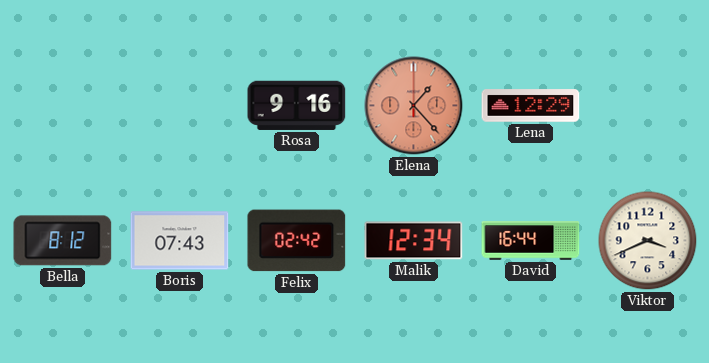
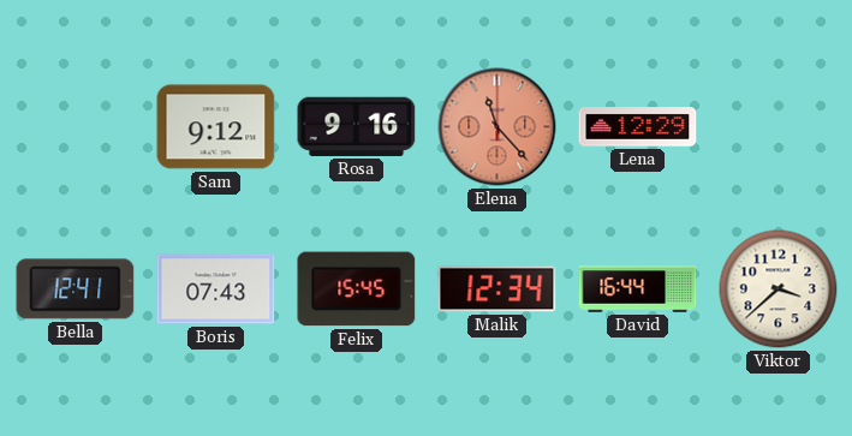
Sam: none -> 9:12 (216, 127)
Elena: 1:23 -> 11:23 (498, 127)
Bella: 8:12 -> 12:41 (76, 289)
Felix: 02:42 -> 15:45 (357, 289)
Viktor: 3:41 -> 3:38 (779, 289)
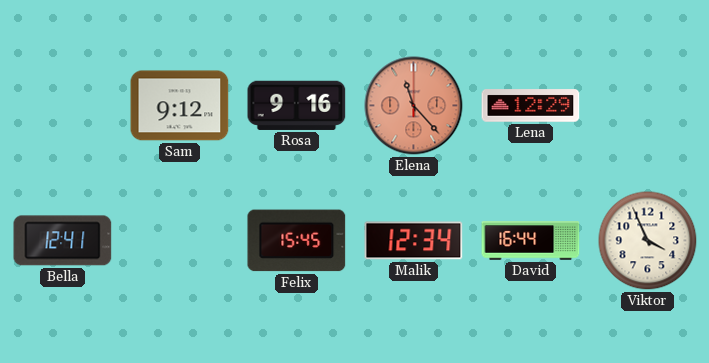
Boris: 07:43 -> none (216, 289)
Viktor: 3:38 -> 3:56 (648, 241)
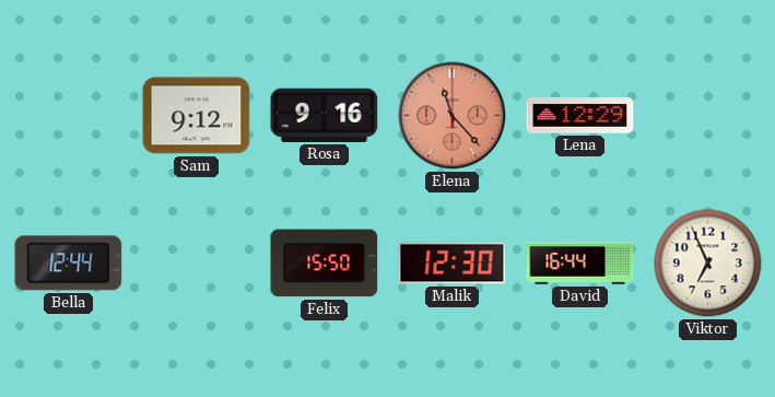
Bella: 12:41 -> 12:44 (69, 264)
Felix: 15:45 -> 15:50 (325, 264)
Malik: 12:34 -> 12:30 (453, 264)
Viktor: 3:56 -> 6:56 (708, 264)
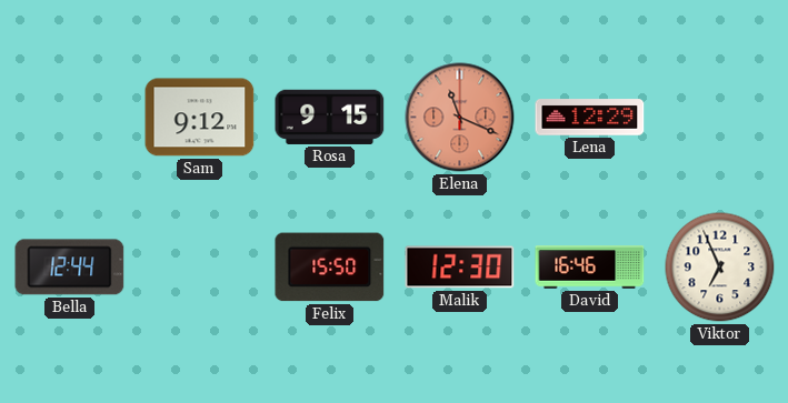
Rosa: 9:16 -> 9:15 (330, 117)
Elena: 11:23 -> 11:19 (460, 118)
David: 16:44 -> 16:46 (590, 268)
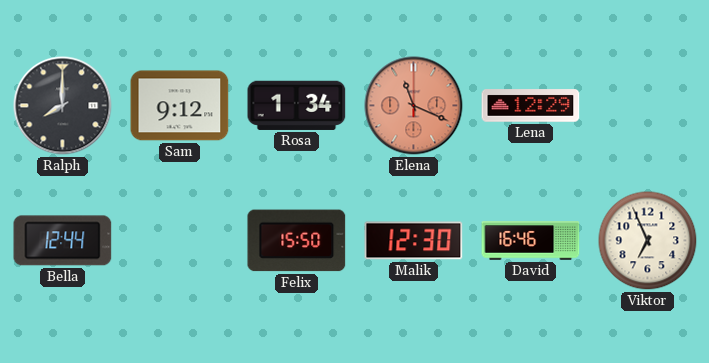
Ralph: none -> 8:00 (63, 106)
Rosa: 9:15 -> 1:34 (297, 105)
